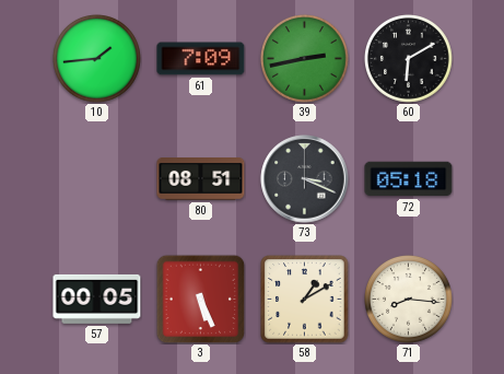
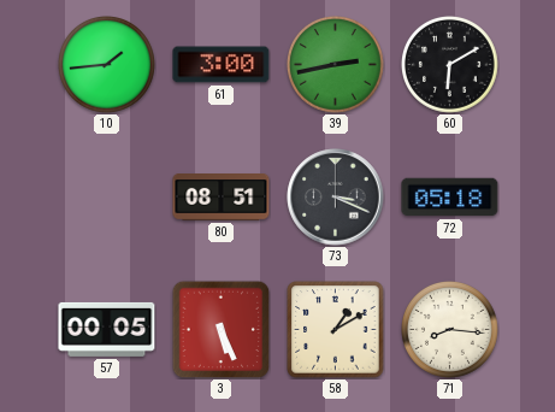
61: 7:09 -> 3:00 (222, 65)
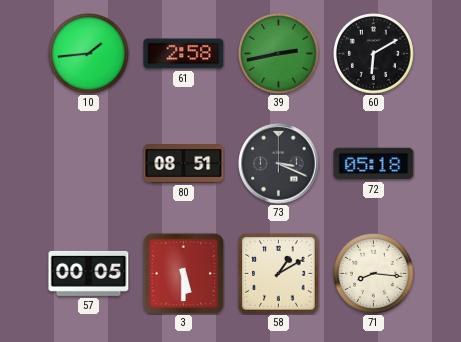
61: 3:00 -> 2:58 (184, 54)
3: 5:26 -> 5:30 (183, 273)
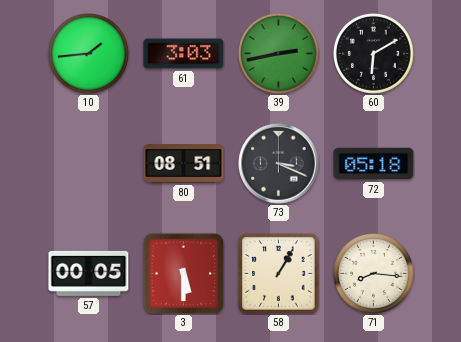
61: 2:58 -> 3:03 (184, 54)
58: 1:10 -> 1:05 (279, 274)
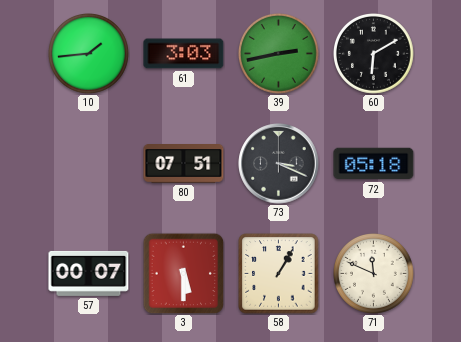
80: 08:51 -> 07:51 (184, 164)
57: 00:05 -> 00:07 (89, 273)
71: 8:16 -> 11:49 (374, 274)
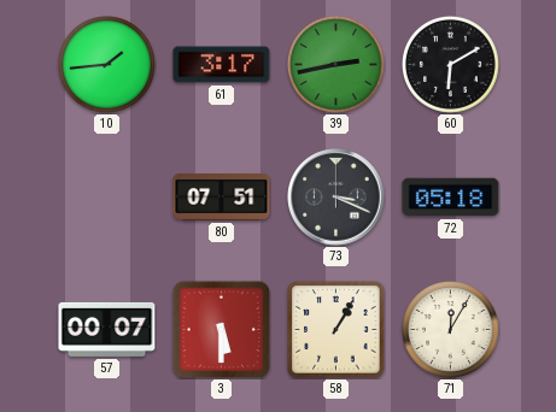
61: 3:03 -> 3:17 (222, 65)
71: 11:49 -> 12:05 (451, 330)
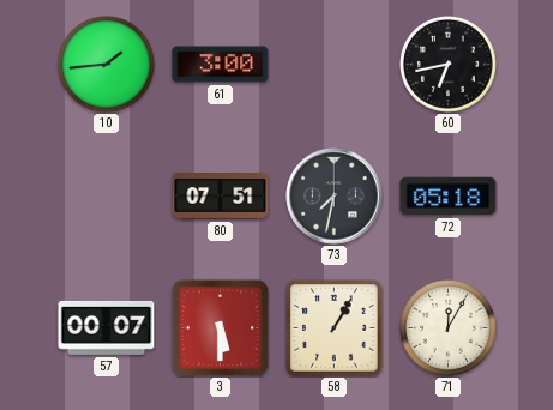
61: 3:17 -> 3:00 (221, 65)
39: 2:43 -> none (336, 65)
60: 6:10 -> 6:43 (449, 65)
73: 3:19 -> 7:32 (335, 197)
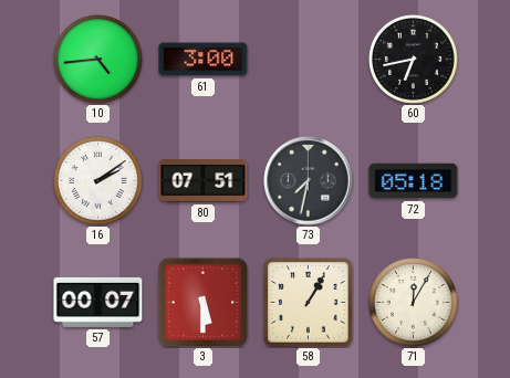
10: 1:44 -> 4:44 (98, 60)
16: none -> 2:09 (98, 181)
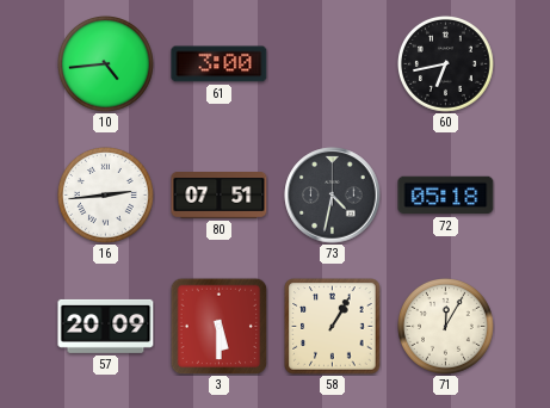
16: 2:09 -> 2:44 (106, 196)
73: 7:32 -> 4:32 (333, 196)
57: 00:07 -> 20:09 (106, 326)
